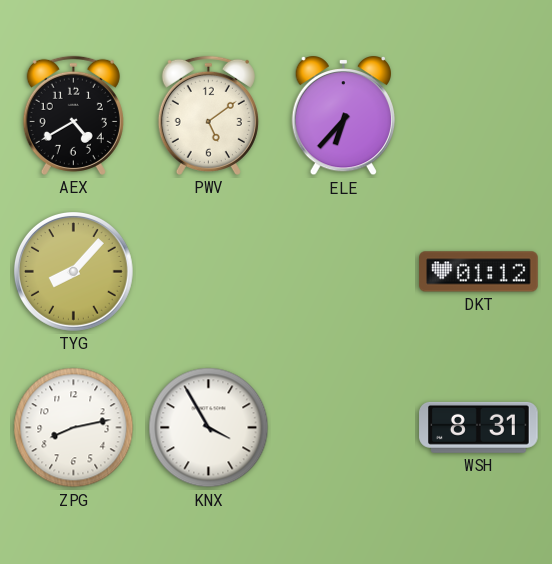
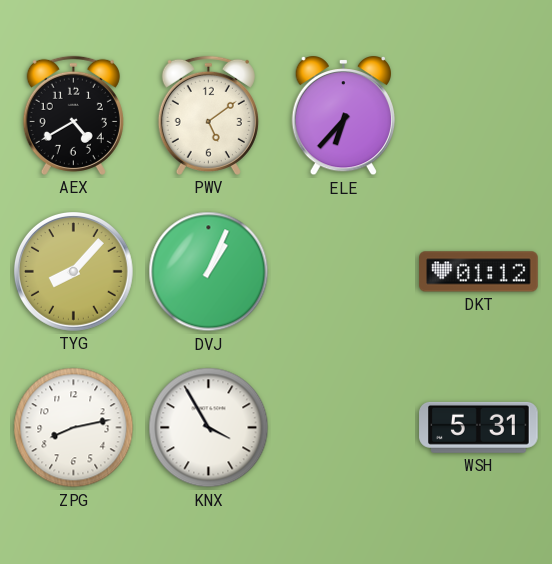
DVJ: none -> 1:04 (209, 272)
WSH: 8:31 -> 5:31 (479, 427)
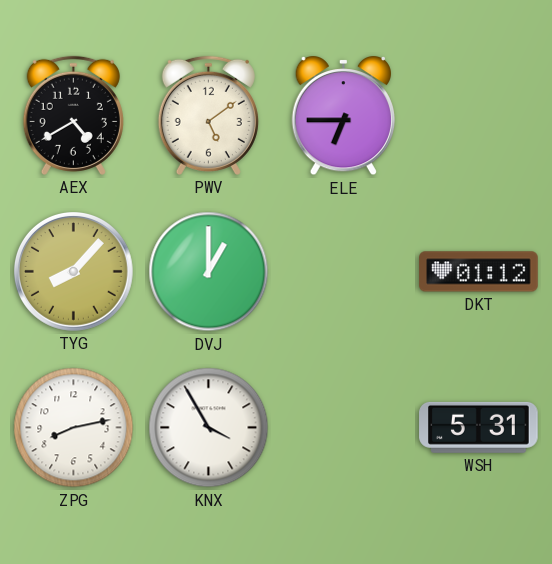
ELE: 6:37 -> 6:45 (343, 117)
DVJ: 1:04 -> 1:00 (209, 272)
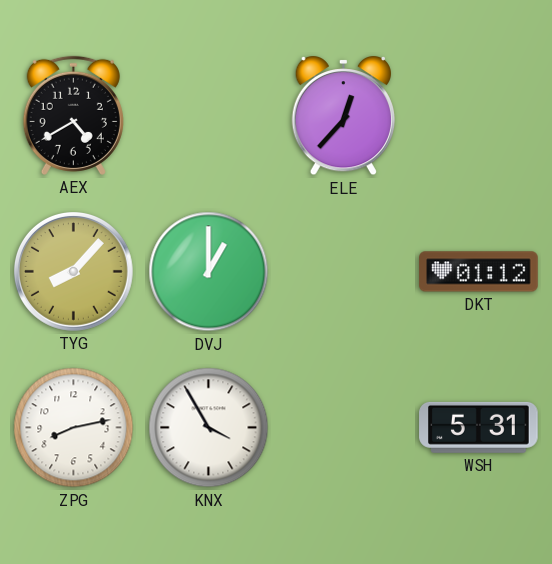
PWV: 5:09 -> none (208, 115)
ELE: 6:45 -> 12:37 (343, 117)
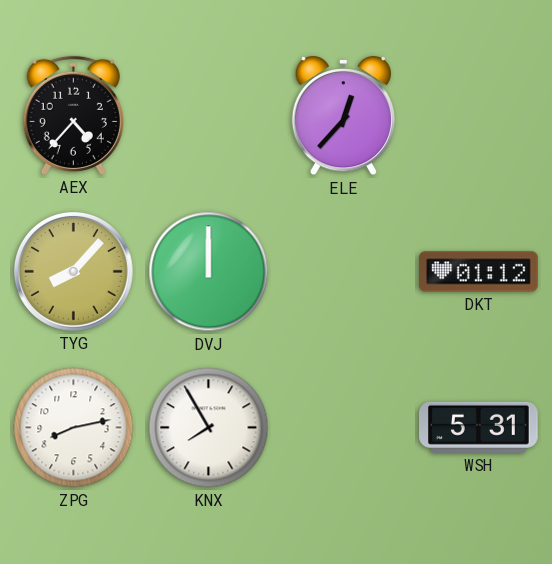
AEX: 4:40 -> 4:37 (73, 115)
DVJ: 1:00 -> 12:00 (209, 272)
KNX: 3:55 -> 7:55 (209, 428)
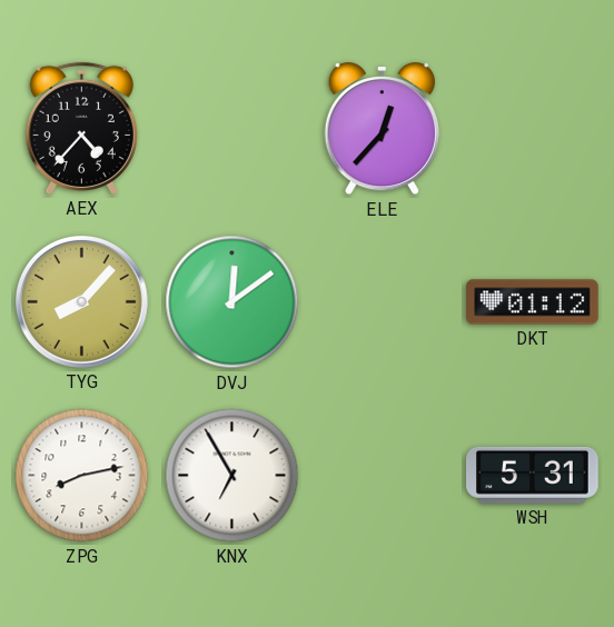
DVJ: 12:00 -> 12:09 (232, 302)
KNX: 7:55 -> 6:55 (232, 476)
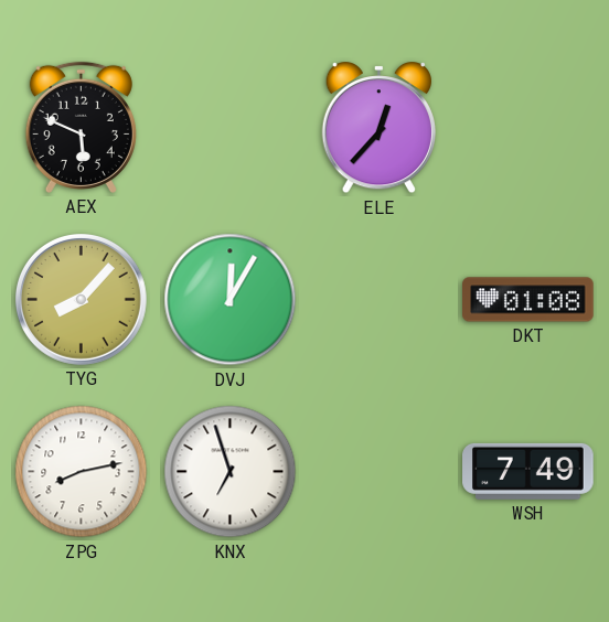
AEX: 4:37 -> 5:49 (81, 127)
DVJ: 12:09 -> 12:05 (231, 300)
DKT: 01:12 -> 01:08 (528, 300)
KNX: 6:55 -> 6:57 (231, 472)
WSH: 5:31 -> 7:49 (528, 471)
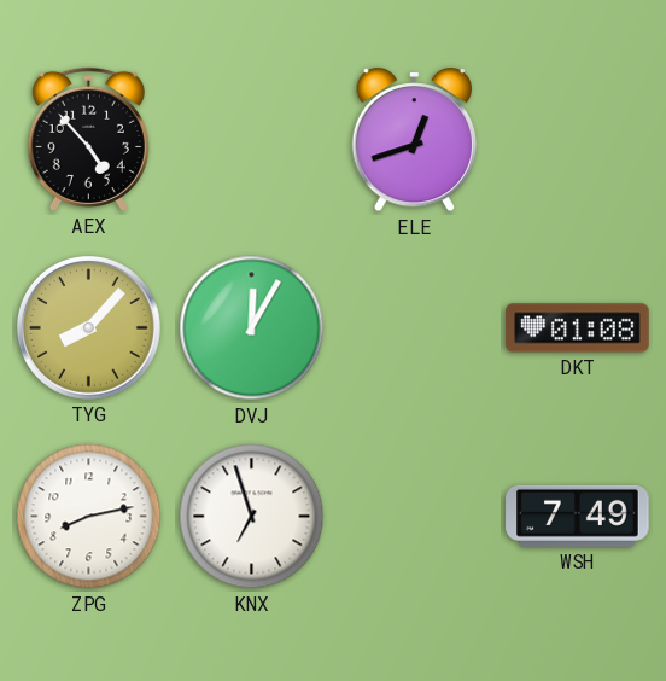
AEX: 5:49 -> 4:53 (88, 139)
ELE: 12:37 -> 12:42 (414, 141)
